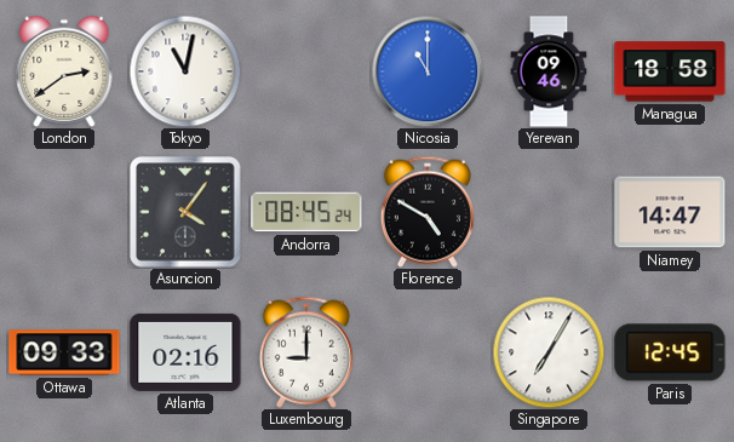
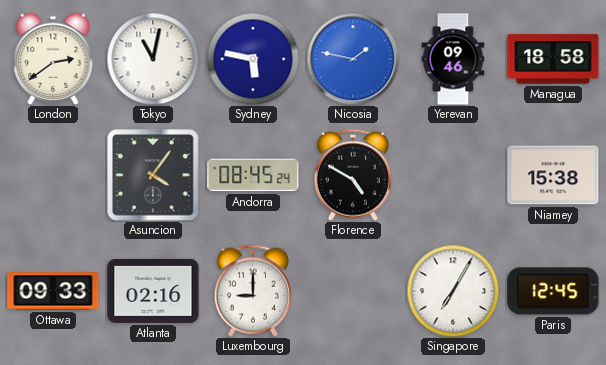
Sydney: none -> 5:47 (253, 59)
Nicosia: 11:00 -> 1:47 (353, 59)
Niamey: 14:47 -> 15:38 (553, 175)
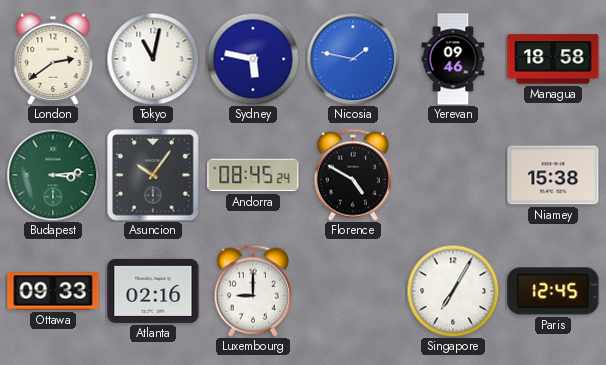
Budapest: none -> 3:14 (53, 175)
Asuncion: 4:06 -> 10:06 (153, 175)
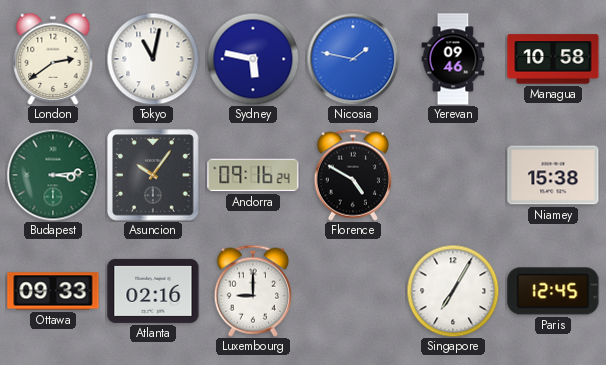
Managua: 18:58 -> 10:58 (553, 59)
Andorra: 08:45 -> 09:16 (253, 175)
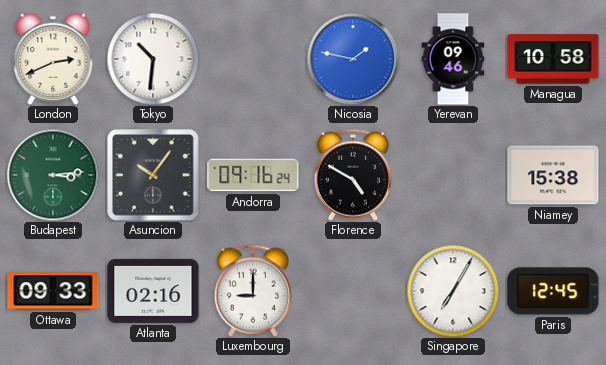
London: 2:39 -> 2:41 (53, 59)
Tokyo: 11:02 -> 10:31 (153, 59)
Sydney: 5:47 -> none (253, 59)
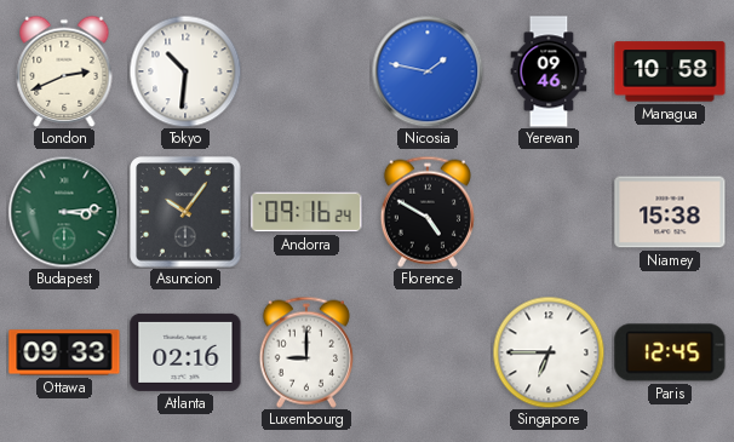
Singapore: 7:05 -> 6:45 (549, 352)
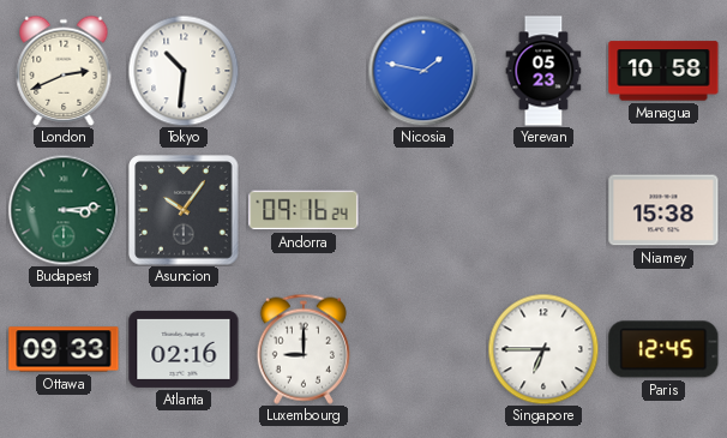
Yerevan: 09:46 -> 05:23 (543, 71)
Florence: 4:50 -> none (428, 212)
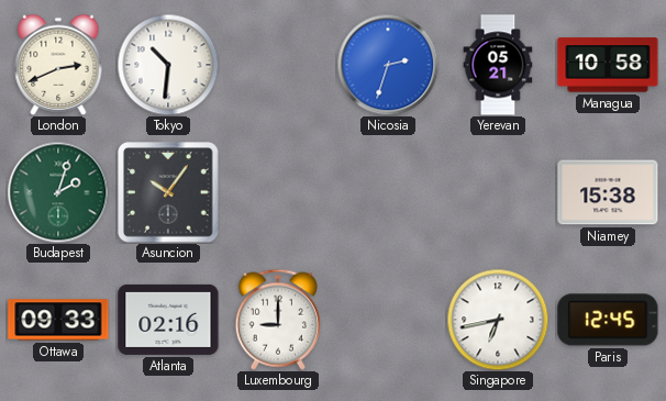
Nicosia: 1:47 -> 2:33 (388, 65)
Yerevan: 05:23 -> 05:21 (498, 65)
Budapest: 3:14 -> 2:03 (58, 192)
Andorra: 09:16 -> none (304, 210)
Singapore: 6:45 -> 6:43 (498, 320)
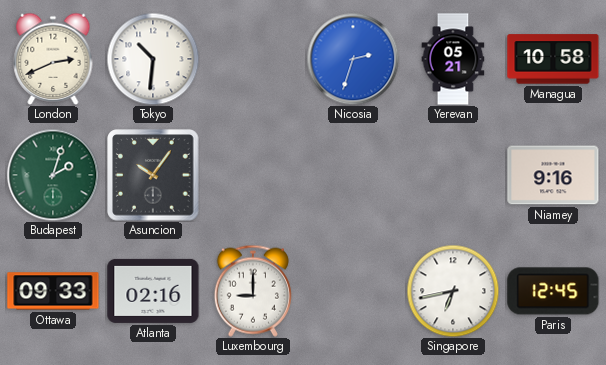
Niamey: 15:38 -> 9:16 (553, 175)
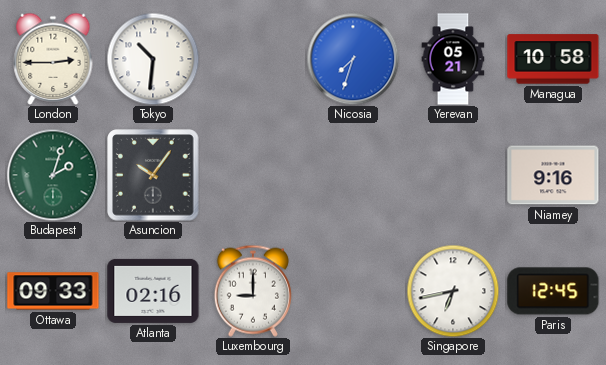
London: 2:41 -> 2:45 (53, 59)
Nicosia: 2:33 -> 7:33 (353, 59)
